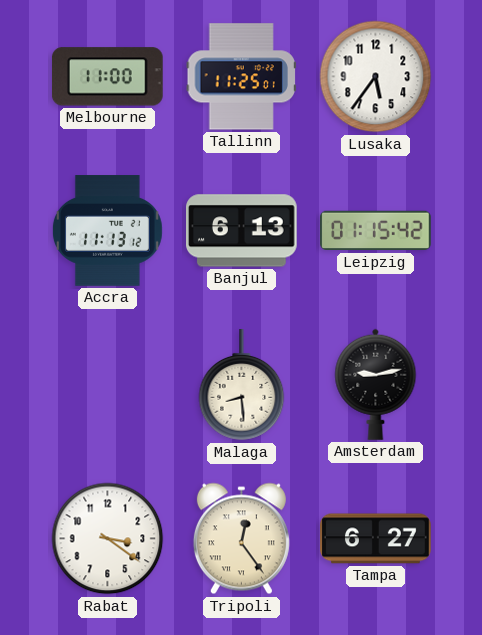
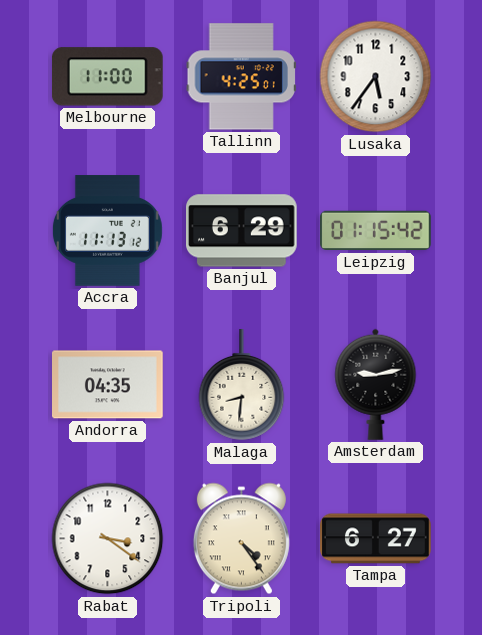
Tallinn: 11:25 -> 4:25 (241, 77)
Banjul: 6:13 -> 6:29 (242, 231)
Andorra: none -> 04:35 (108, 385)
Malaga: 8:29 -> 8:31 (242, 385)
Tripoli: 12:24 -> 4:24 (241, 539)
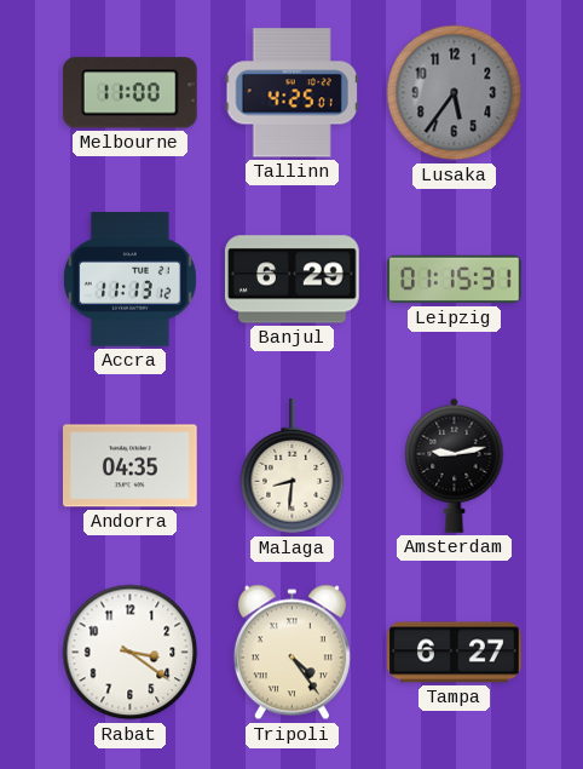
Lusaka dial: white -> grey (455, 93)
Leipzig: 01:15:42 -> 01:15:31 (455, 280)
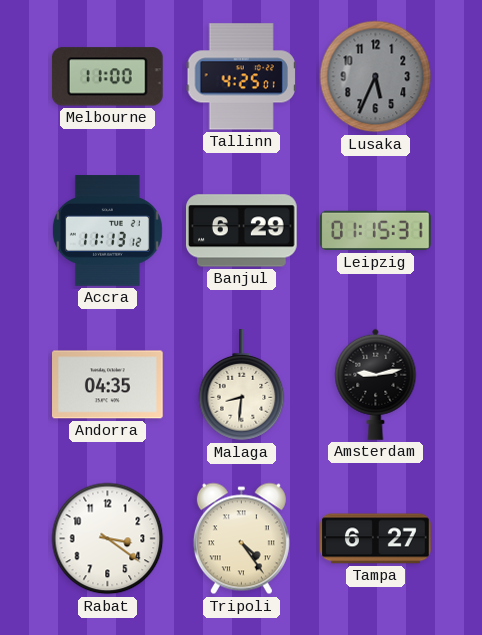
Lusaka: 5:36 -> 5:34 (376, 77)
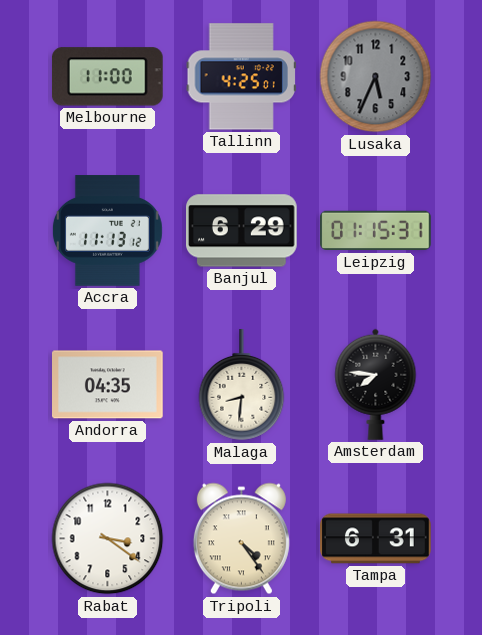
Amsterdam: 9:13 -> 7:46 (376, 384)
Tampa: 6:27 -> 6:31 (376, 539)
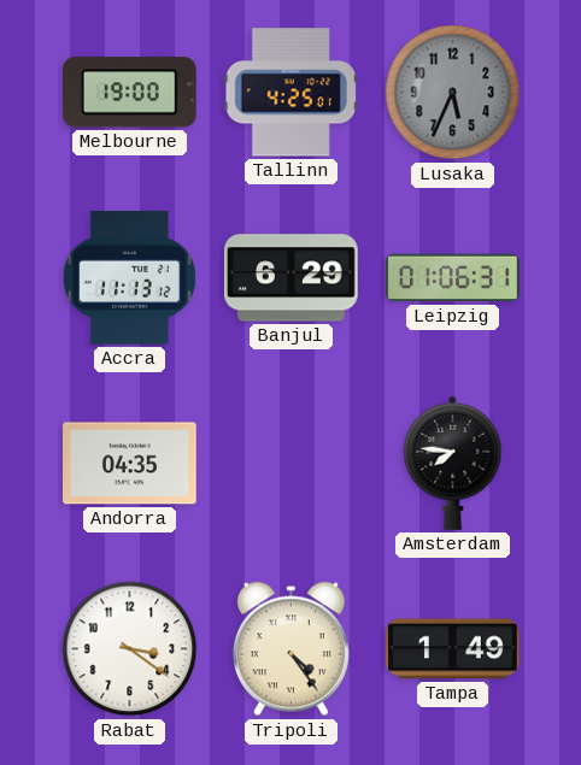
Melbourne: 11:00 -> 19:00 (129, 93)
Leipzig: 01:15 -> 01:06 (453, 278)
Malaga: 8:31 -> none (242, 385)
Tampa: 6:31 -> 1:49 (453, 649)
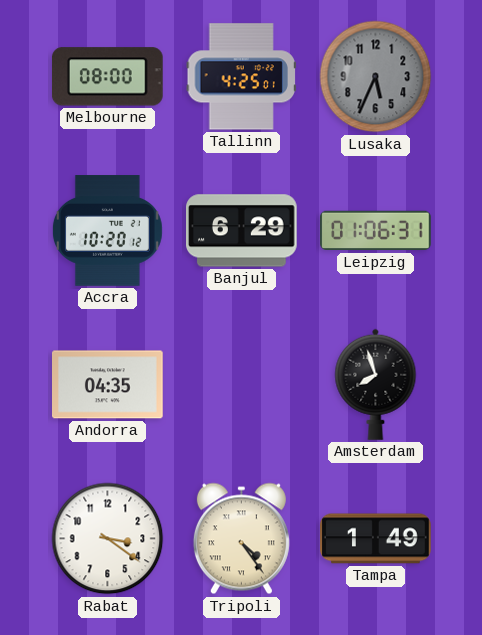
Melbourne: 19:00 -> 08:00 (107, 77)
Accra: 11:13 -> 10:20 (107, 231)
Amsterdam: 7:46 -> 7:57 (376, 384)
